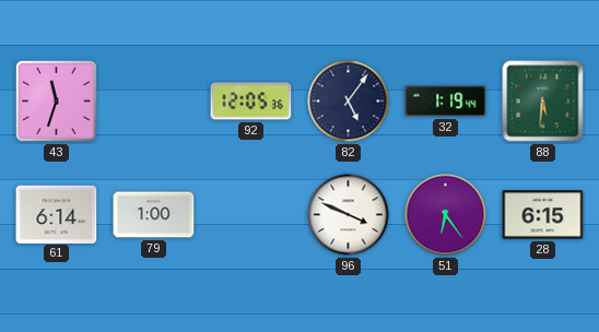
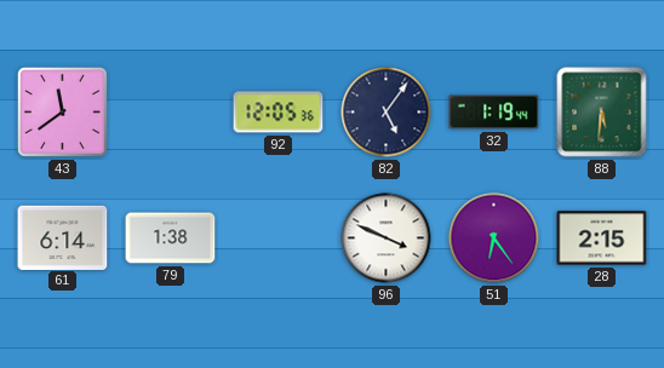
43: 11:33 -> 11:39 (62, 111)
79: 1:00 -> 1:38 (171, 238)
28: 6:15 -> 2:15 (602, 238)
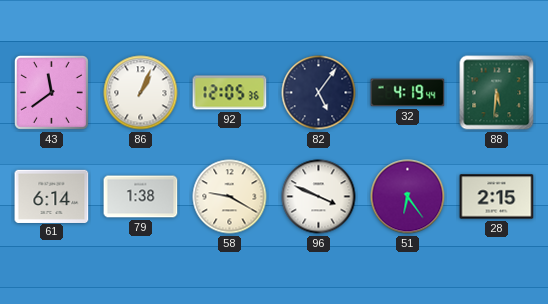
86: none -> 1:04 (141, 93)
32: 1:19 -> 4:19 (408, 93)
58: none -> 9:20 (230, 197)
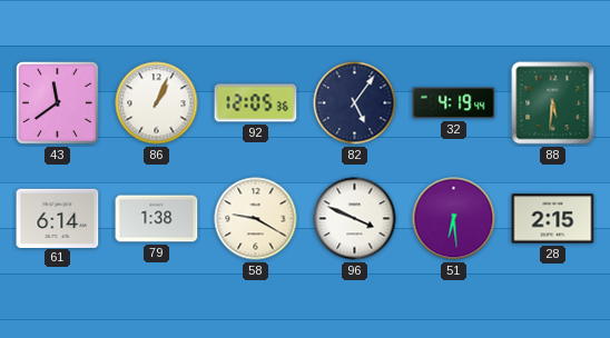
51: 6:24 -> 6:29 (454, 219)
